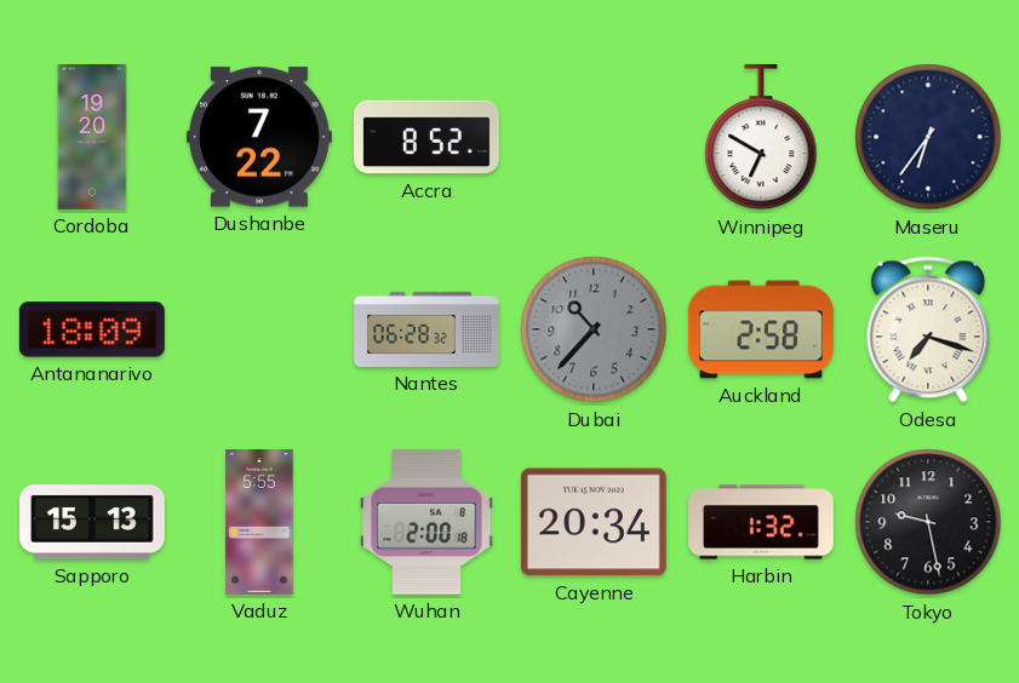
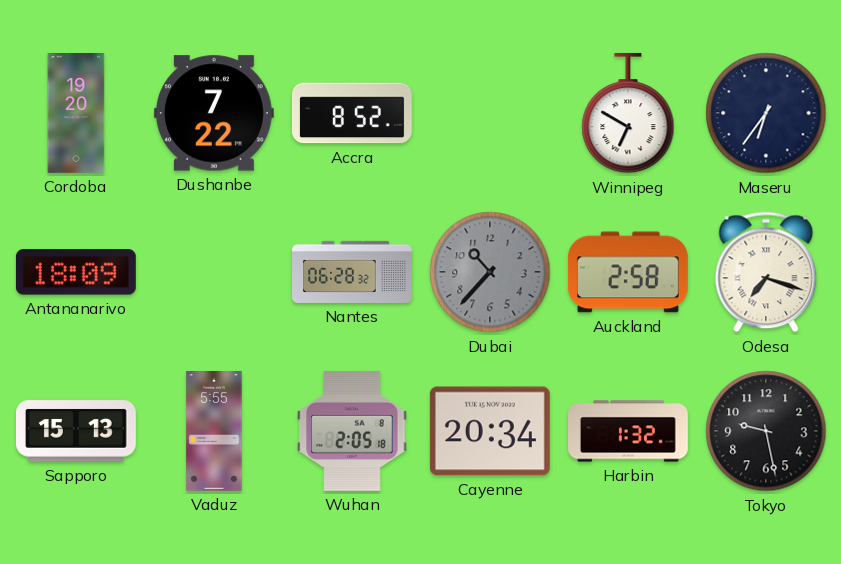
Wuhan: 2:00 -> 2:05 (352, 431)
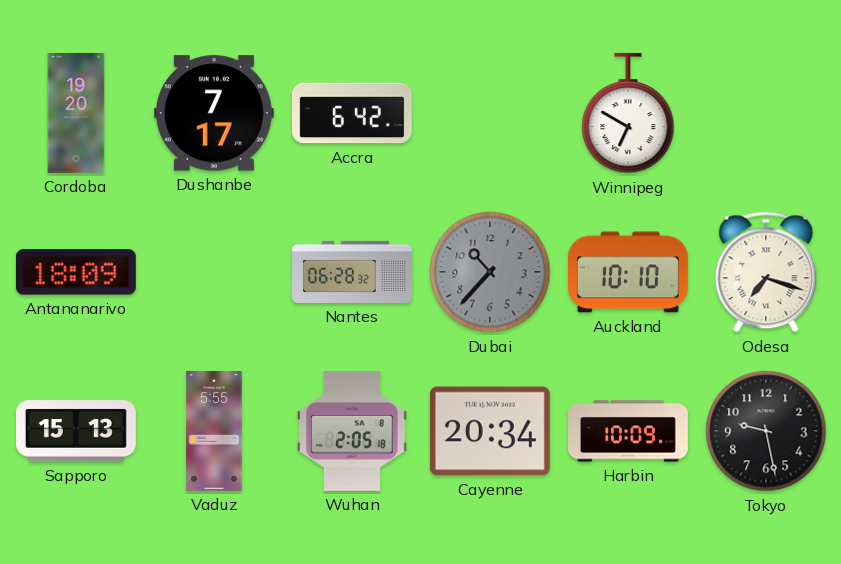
Dushanbe: 7:22 -> 7:17 (214, 113)
Accra: 8:52 -> 6:42 (352, 113)
Maseru: 6:36 -> none (766, 113)
Auckland: 2:58 -> 10:10 (628, 272)
Harbin: 1:32 -> 10:09 (629, 431)
